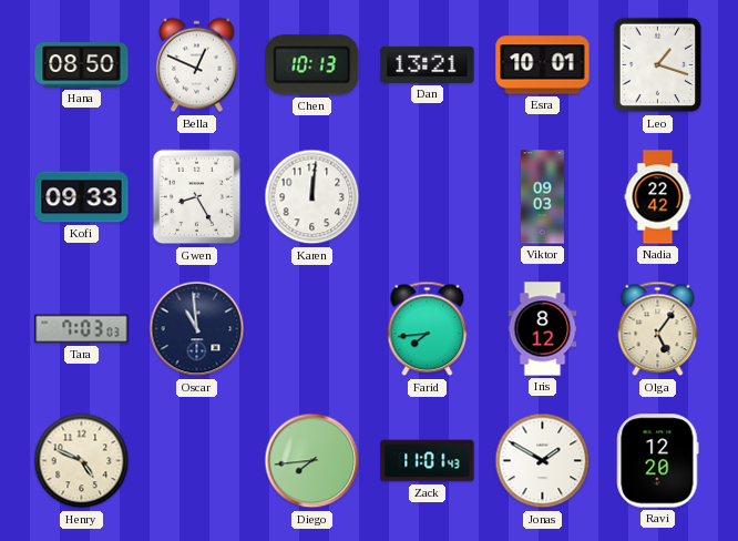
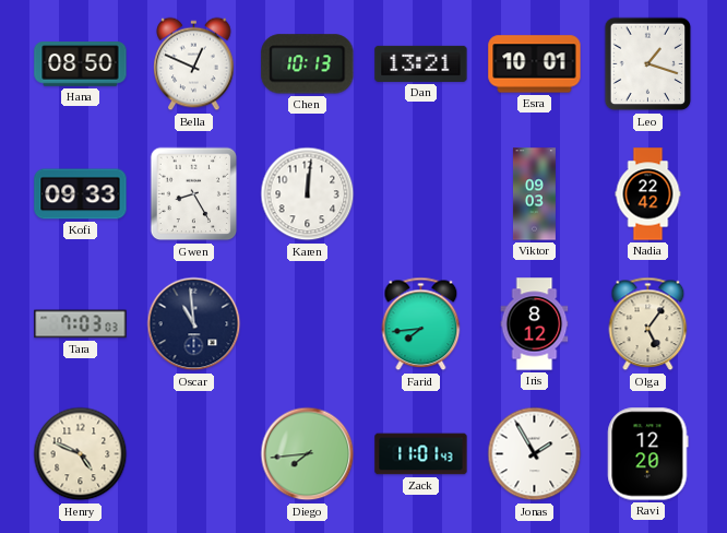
Jonas: 1:50 -> 1:55 (535, 454)
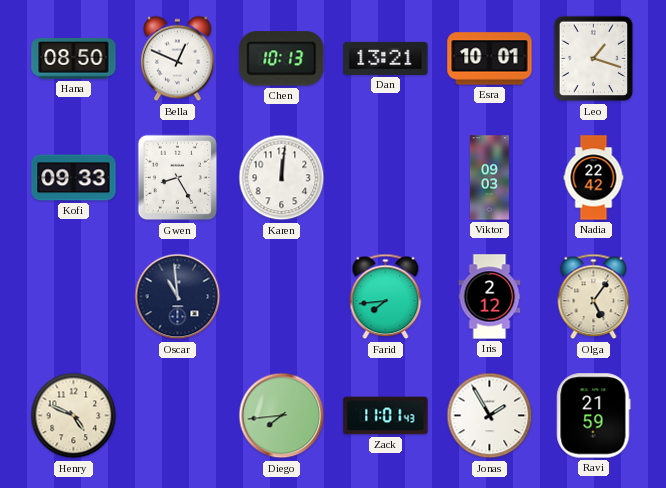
Tara: 7:03 -> none (81, 324)
Iris: 8:12 -> 2:12 (490, 297)
Ravi: 12:20 -> 21:59 (594, 416)
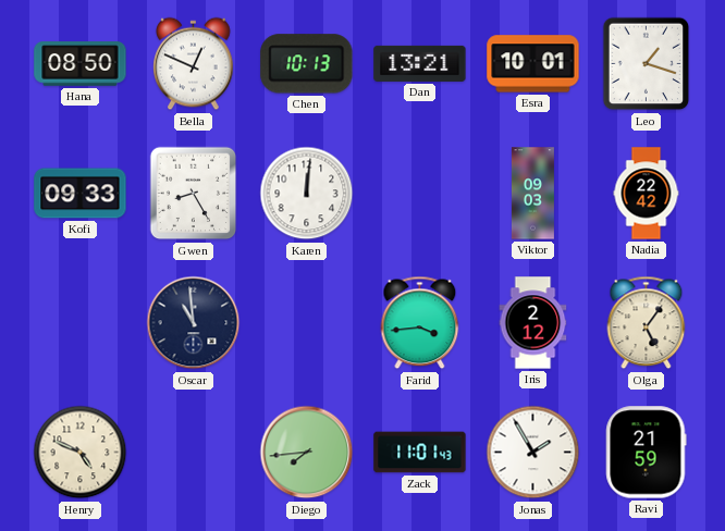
Farid: 7:44 -> 3:44 (420, 323)
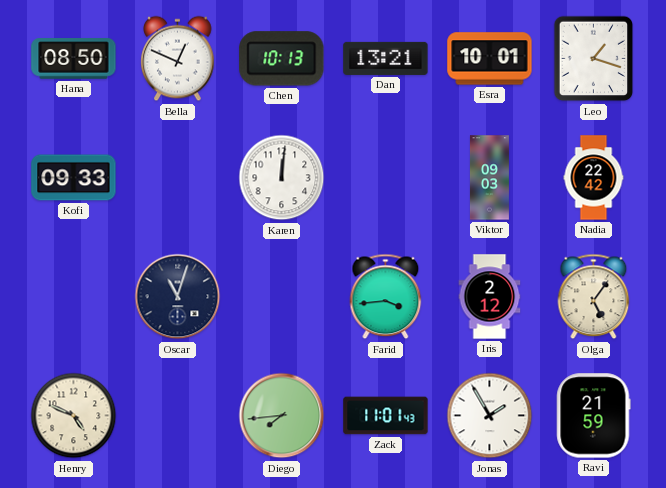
Gwen: 8:25 -> none (194, 194)
Oscar: 10:59 -> 11:03 (178, 297)
